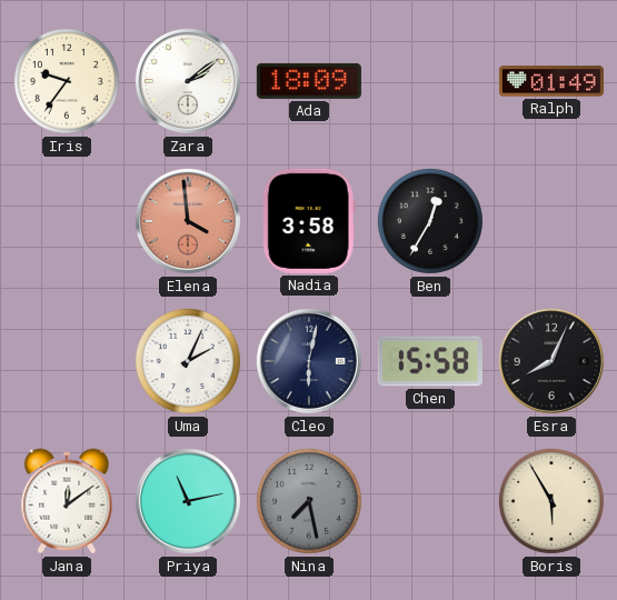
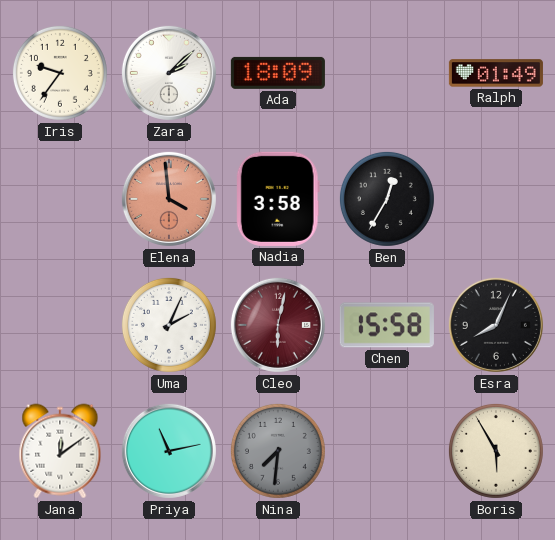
Zara: 2:09 -> 2:08 (169, 73)
Cleo dial: navy -> burgundy (278, 325)
Nina: 7:28 -> 7:31 (278, 451)
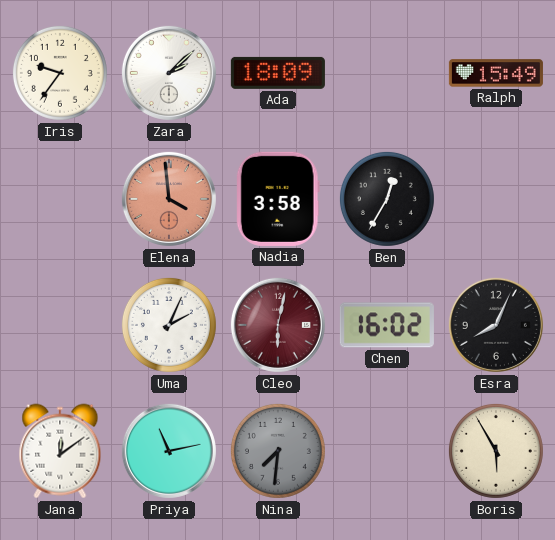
Ralph: 01:49 -> 15:49 (496, 73)
Chen: 15:58 -> 16:02 (387, 325)
